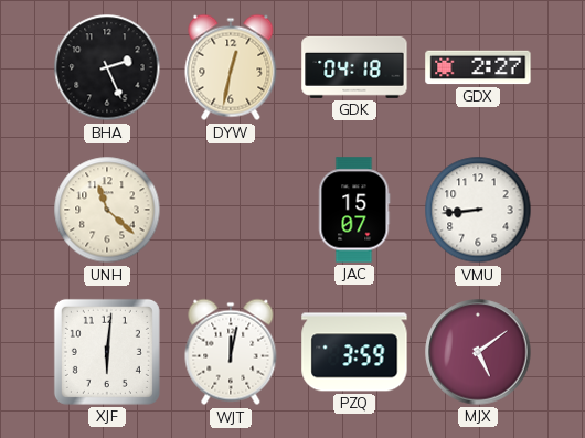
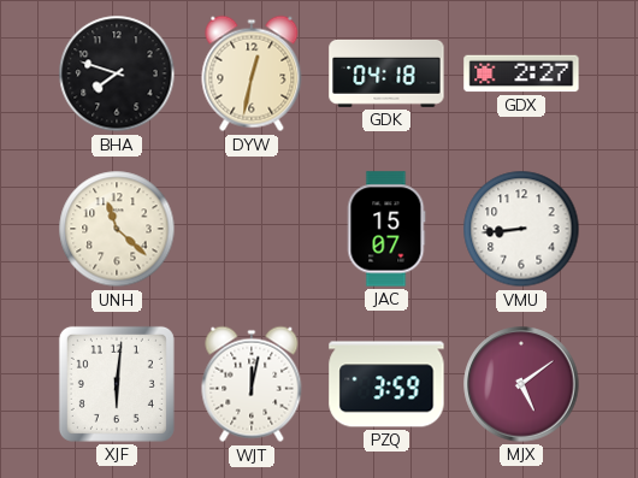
BHA: 2:26 -> 7:48 (117, 73)
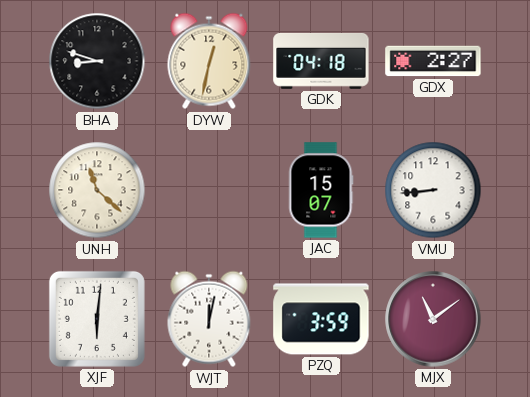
BHA: 7:48 -> 8:48 (97, 61)
MJX: 5:09 -> 11:09 (433, 319)
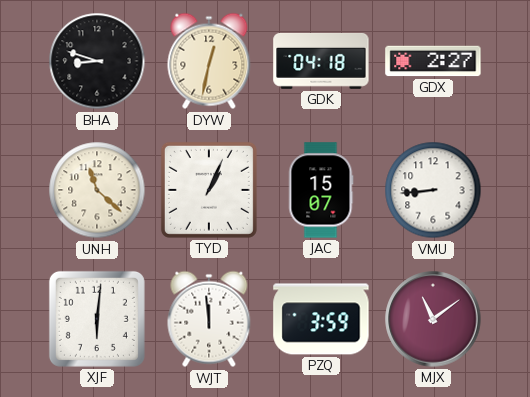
TYD: none -> 1:04 (209, 190)
WJT: 12:02 -> 11:59 (209, 319)
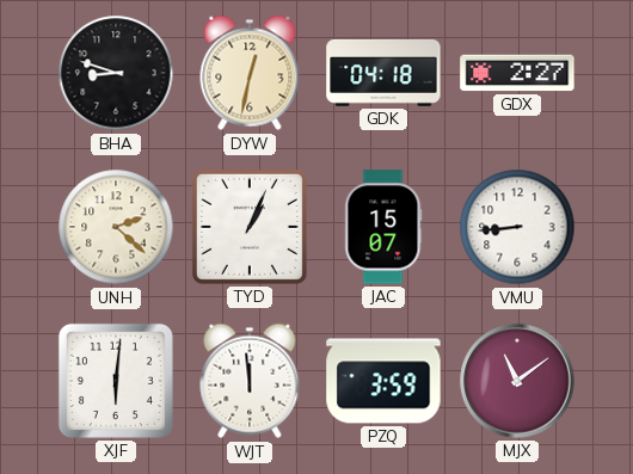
UNH: 11:22 -> 2:22 (116, 227)
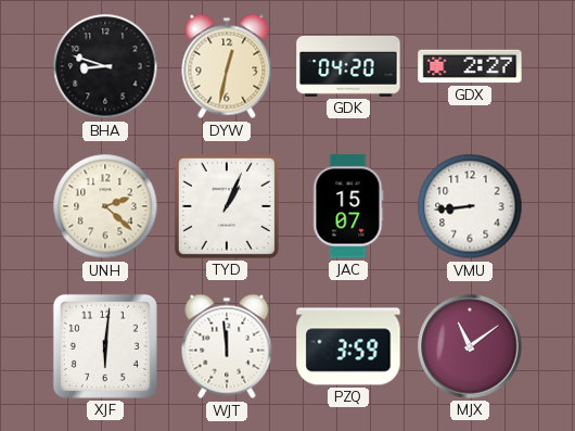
GDK: 04:18 -> 04:20 (348, 66)
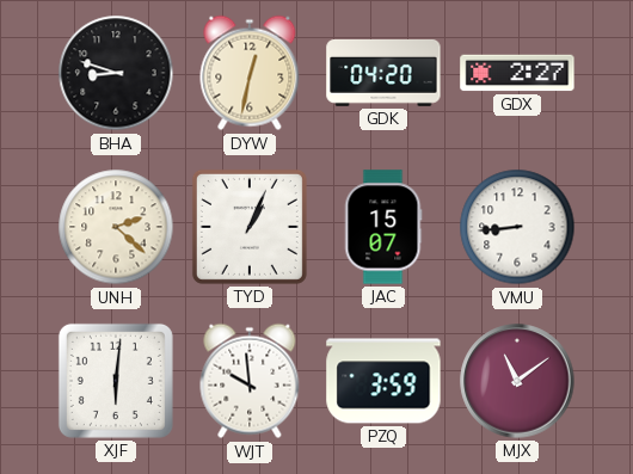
WJT: 11:59 -> 9:59 (250, 381)
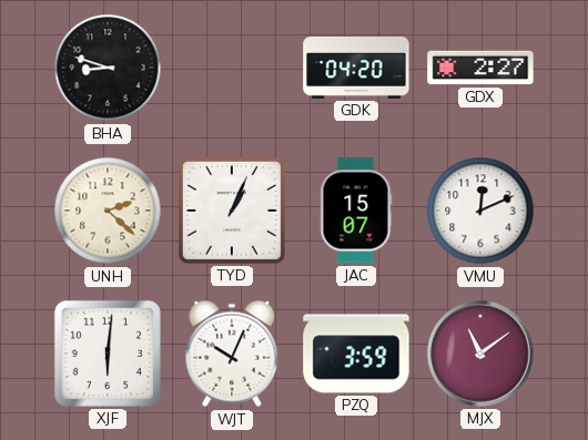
DYW: 12:32 -> none (250, 73)
VMU: 8:44 -> 12:11 (480, 211)
WJT: 9:59 -> 10:04 (232, 354)
